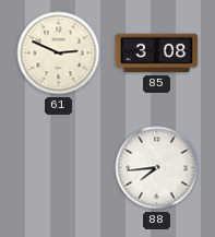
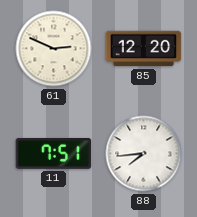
85: 3:08 -> 12:20 (144, 49)
11: none -> 7:51 (54, 154)
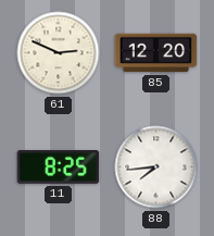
11: 7:51 -> 8:25 (59, 167)
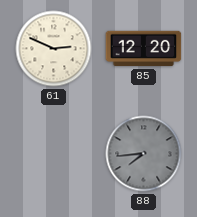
11: 8:25 -> none (59, 167)
88 dial: white -> grey (144, 154)
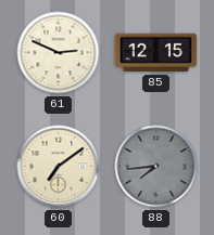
85: 12:20 -> 12:15 (156, 53)
60: none -> 7:09 (59, 167)
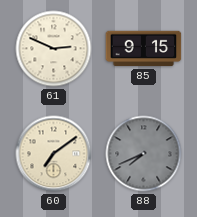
85: 12:15 -> 9:15 (144, 49)
88: 7:44 -> 7:41 (144, 154)
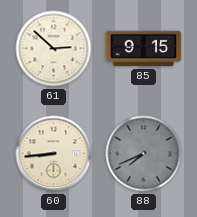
61: 2:49 -> 2:52 (54, 49)
60: 7:09 -> 8:44 (54, 154)
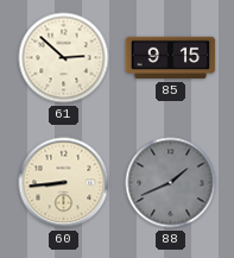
88: 7:41 -> 1:41 (171, 183)
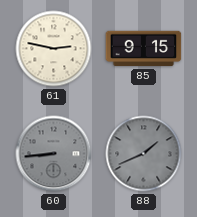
61: 2:52 -> 2:47 (54, 49)
60 dial: cream -> grey (54, 154)
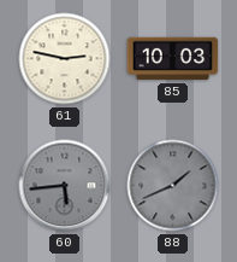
85: 9:15 -> 10:03 (173, 59)
60: 8:44 -> 5:44 (65, 186)
